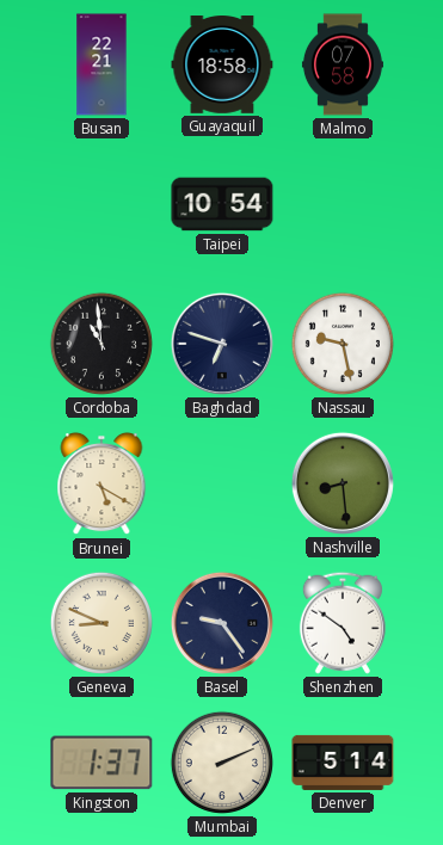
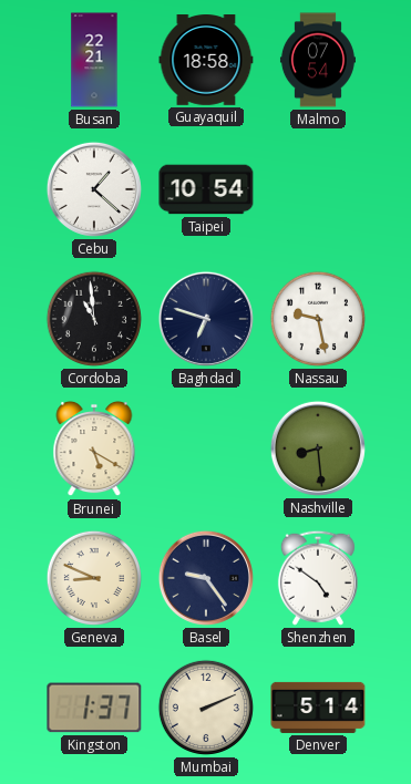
Malmo: 07:58 -> 07:54 (318, 60)
Cebu: none -> 1:22 (94, 189)
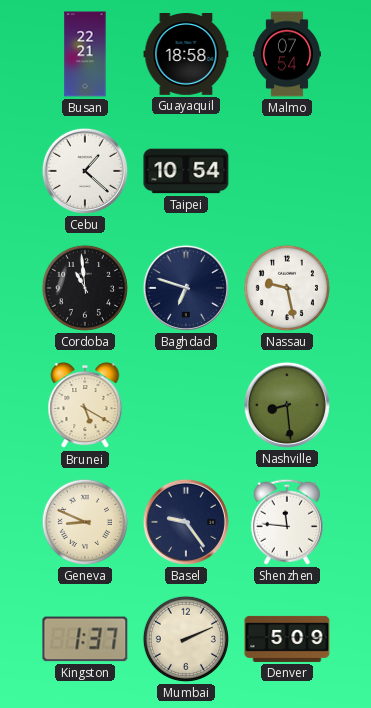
Shenzhen: 4:51 -> 11:46 (287, 522)
Denver: 5:14 -> 5:09 (287, 639)
